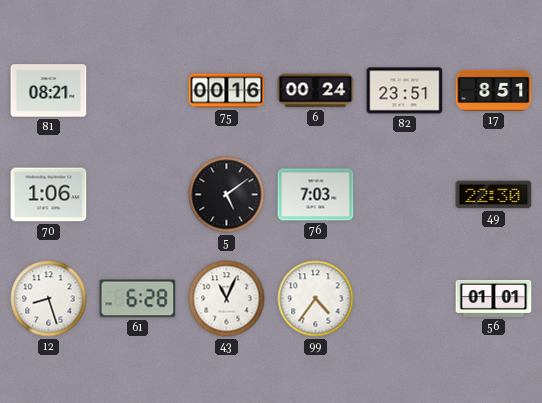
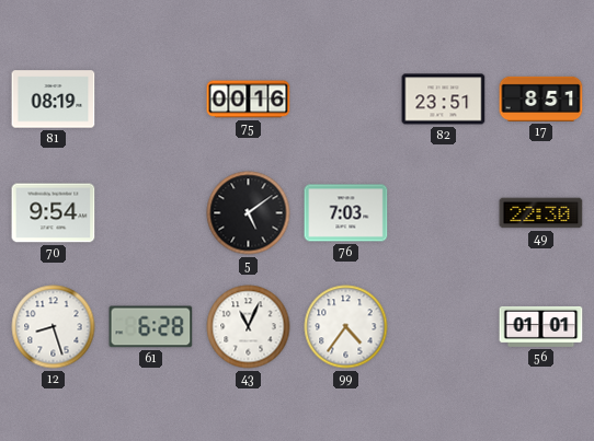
81: 08:21 -> 08:19 (54, 100)
6: 00:24 -> none (316, 91)
70: 1:06 -> 9:54 (54, 213)
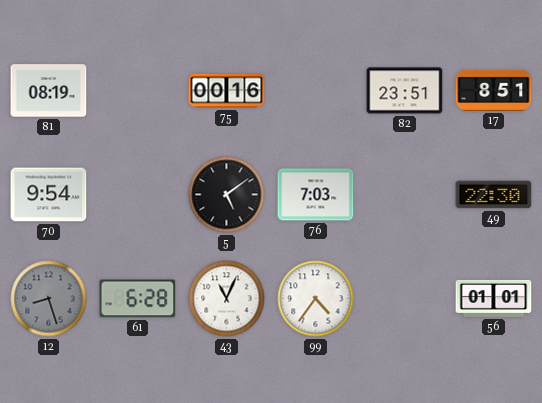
12 dial: white -> grey (49, 299)
